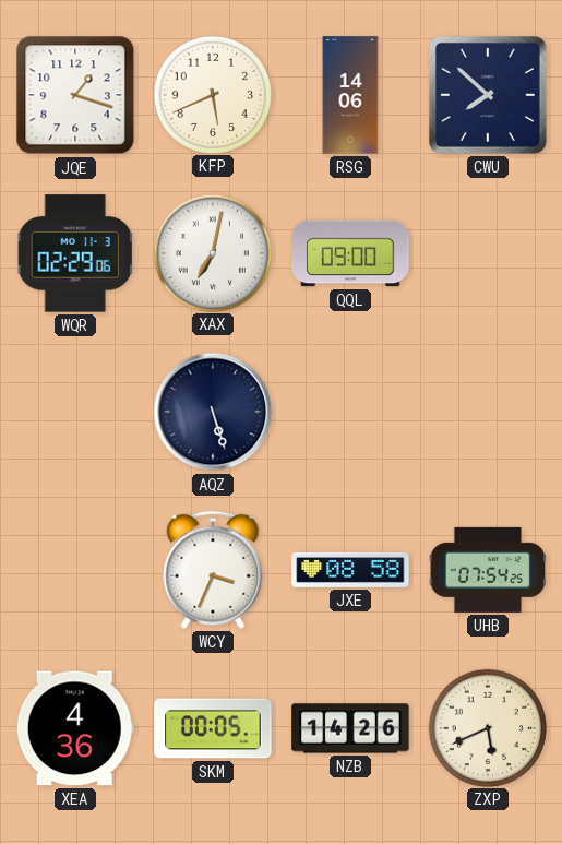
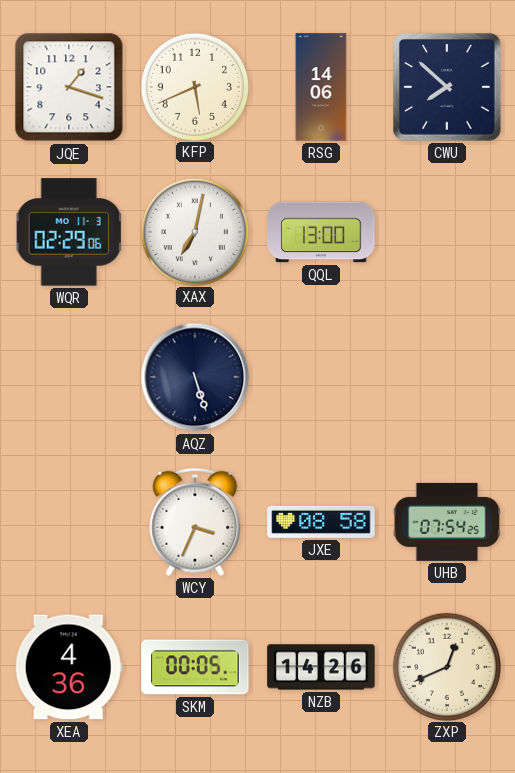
QQL: 09:00 -> 13:00 (321, 232)
ZXP: 5:41 -> 12:41 (446, 666)
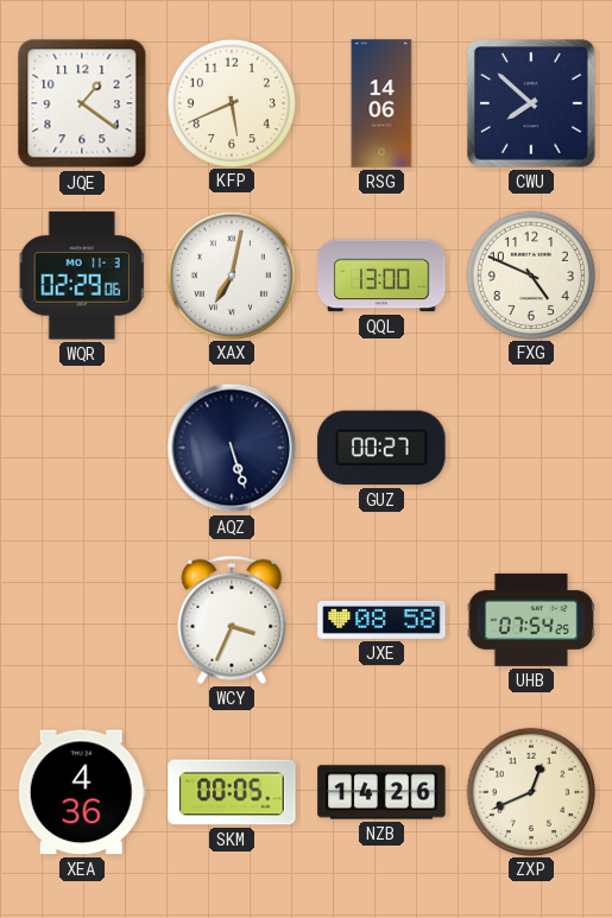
JQE: 1:18 -> 1:21 (82, 103)
FXG: none -> 4:49 (530, 274)
GUZ: none -> 00:27 (381, 448)
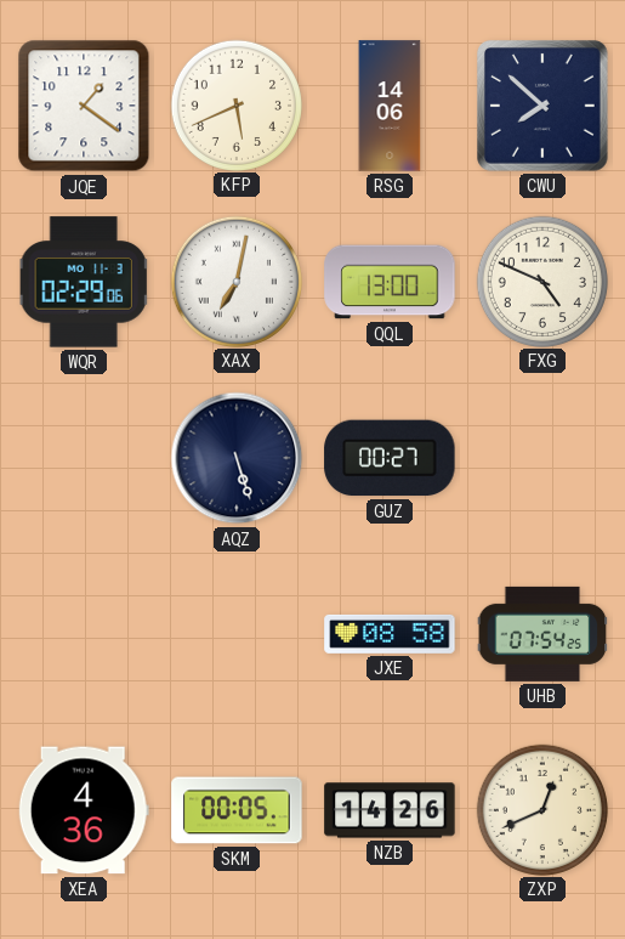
WCY: 3:34 -> none (232, 620)
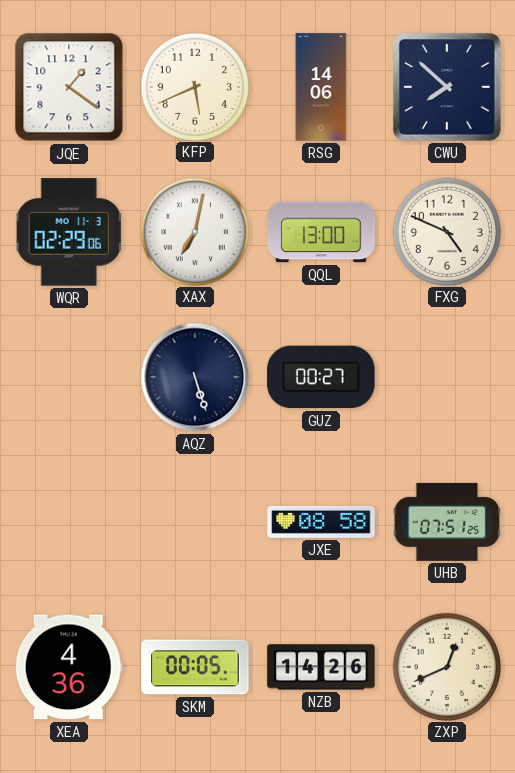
UHB: 07:54 -> 07:51 (447, 522)
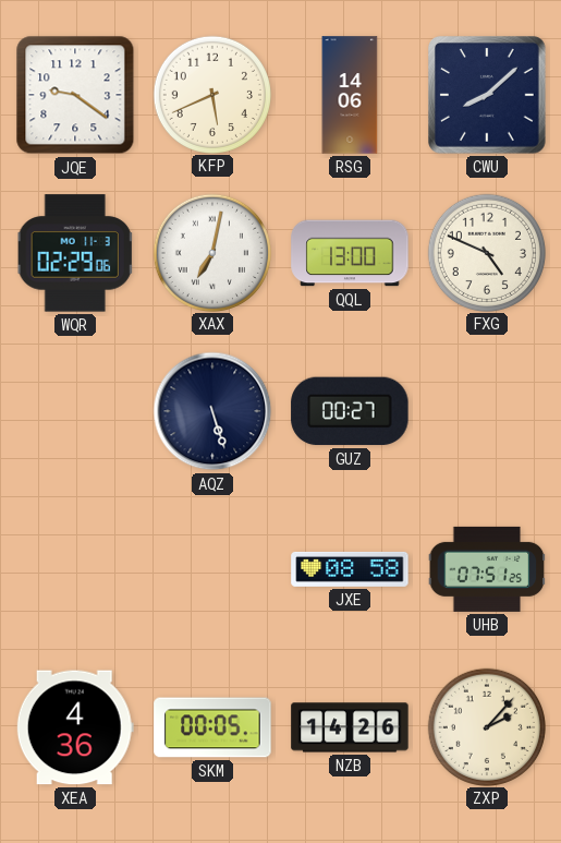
JQE: 1:21 -> 9:21 (75, 95)
CWU: 7:52 -> 8:08 (488, 96)
ZXP: 12:41 -> 2:07 (486, 726)
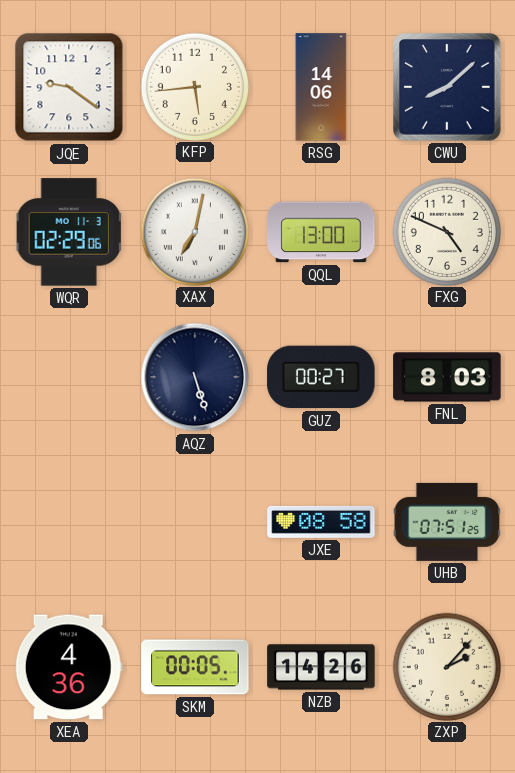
KFP: 5:41 -> 5:44 (194, 86)
FNL: none -> 8:03 (447, 377)
